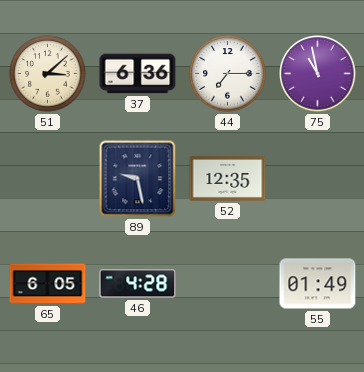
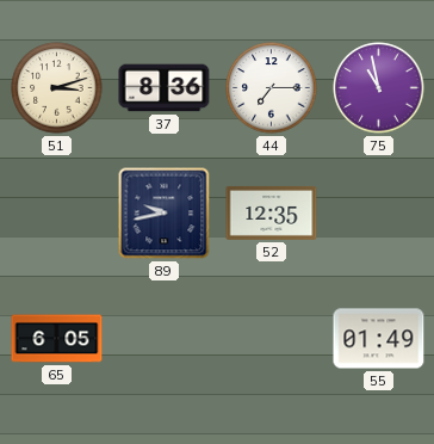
51: 3:08 -> 3:12 (57, 88)
37: 6:36 -> 8:36 (165, 88)
89: 9:28 -> 9:43 (165, 214)
46: 4:28 -> none (138, 284)
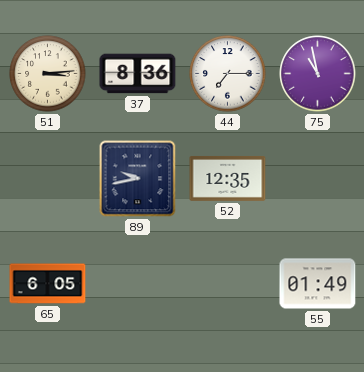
51: 3:12 -> 3:14 (48, 74)
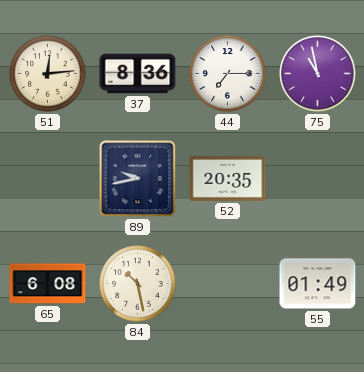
51: 3:14 -> 12:14 (48, 74)
52: 12:35 -> 20:35 (228, 178)
65: 6:05 -> 6:08 (48, 284)
84: none -> 10:28 (138, 284)
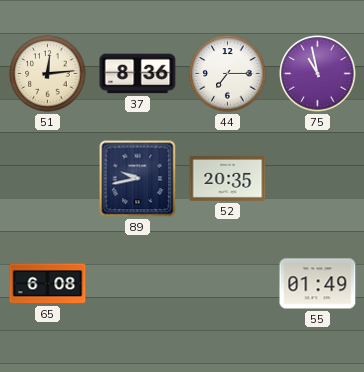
84: 10:28 -> none (138, 284)
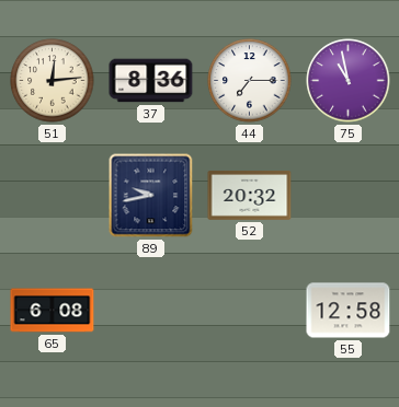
52: 20:35 -> 20:32 (250, 195)
55: 01:49 -> 12:58 (349, 311)
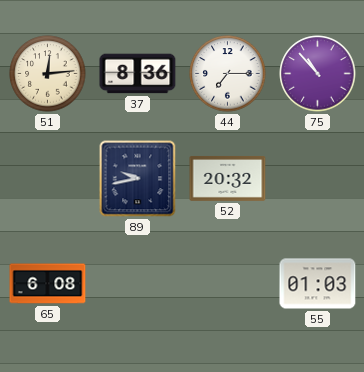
75: 10:58 -> 10:53 (318, 74)
55: 12:58 -> 01:03 (318, 284)
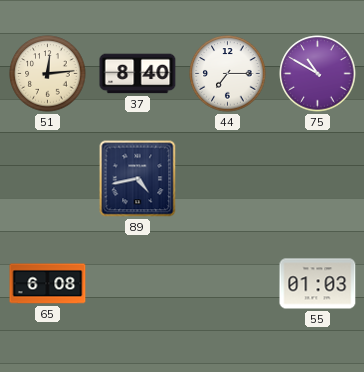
37: 8:36 -> 8:40 (138, 74)
75: 10:53 -> 10:50 (318, 74)
89: 9:43 -> 4:43 (138, 179)
52: 20:32 -> none (228, 178)
